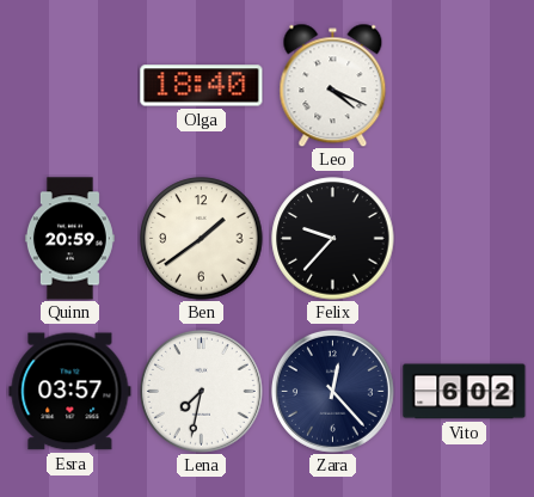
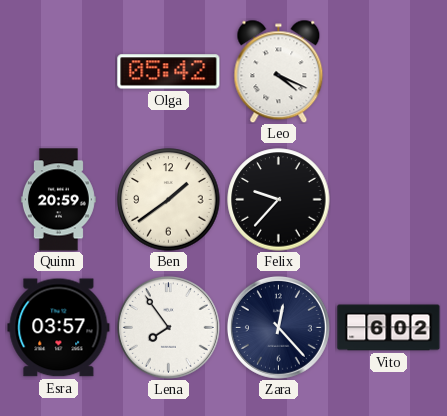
Olga: 18:40 -> 05:42 (169, 72)
Lena: 7:32 -> 7:54 (168, 327)
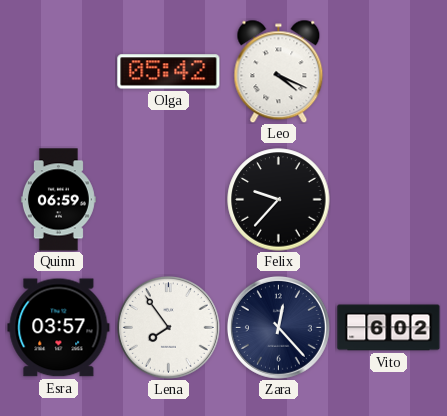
Quinn: 20:59 -> 06:59 (58, 200)
Ben: 1:39 -> none (169, 200)
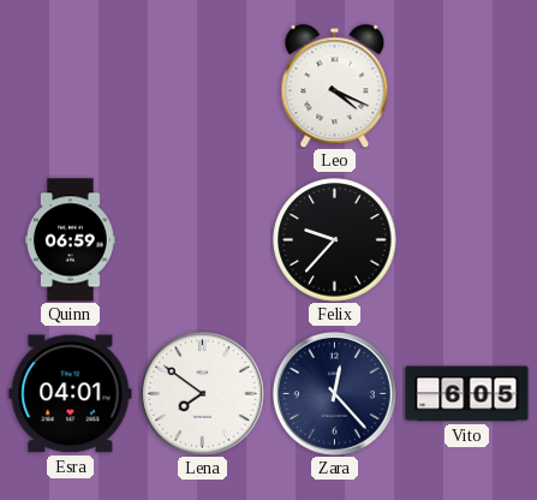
Olga: 05:42 -> none (169, 72)
Esra: 03:57 -> 04:01 (71, 394)
Lena: 7:54 -> 7:51 (202, 393)
Vito: 6:02 -> 6:05 (467, 394)
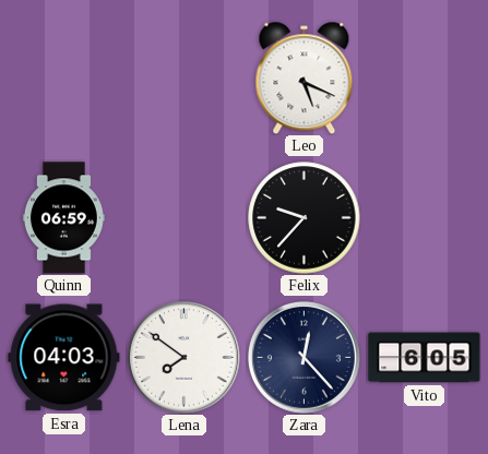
Leo: 4:19 -> 5:19 (305, 77)
Esra: 04:01 -> 04:03 (64, 358)
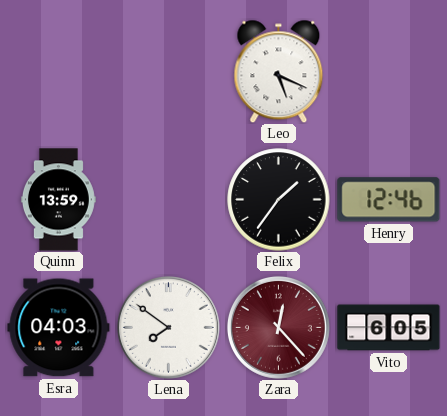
Quinn: 06:59 -> 13:59 (58, 200)
Felix: 9:37 -> 1:36 (279, 200)
Henry: none -> 12:46 (389, 200)
Zara dial: navy -> burgundy (278, 327)
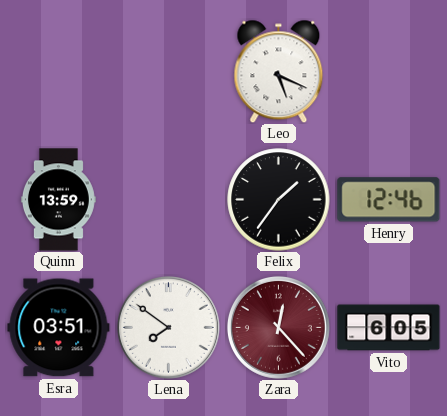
Esra: 04:03 -> 03:51 (59, 328)
